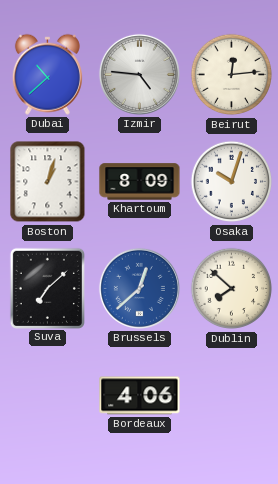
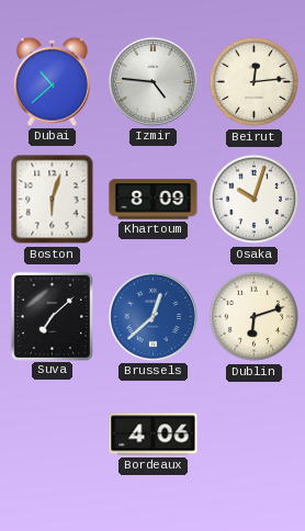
Boston: 1:03 -> 6:03 (53, 200)
Dublin: 7:52 -> 6:12 (255, 317)
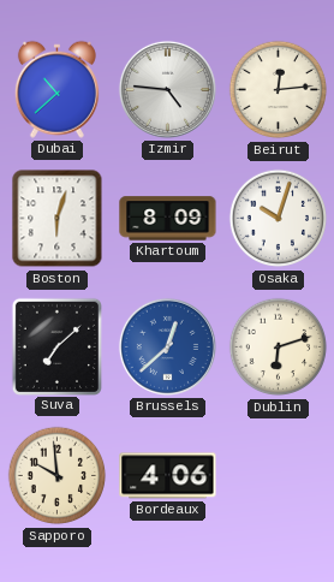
Sapporo: none -> 9:59 (58, 476)
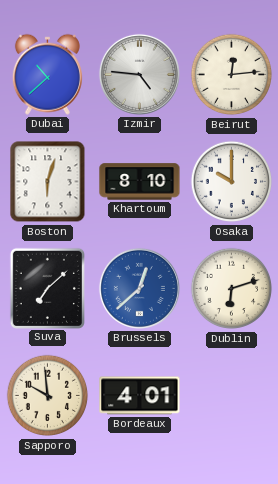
Khartoum: 8:09 -> 8:10 (140, 182)
Osaka: 10:03 -> 10:00 (232, 182)
Bordeaux: 4:06 -> 4:01 (140, 396)
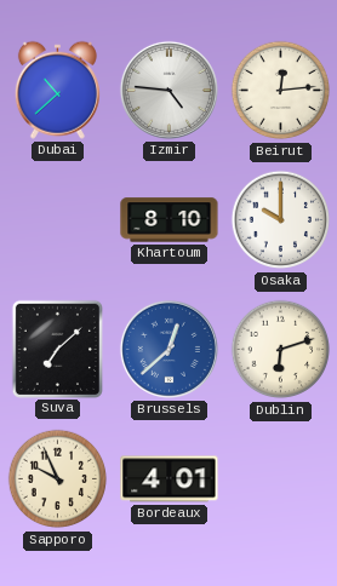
Boston: 6:03 -> none (48, 182)
Sapporo: 9:59 -> 9:56 (58, 479)
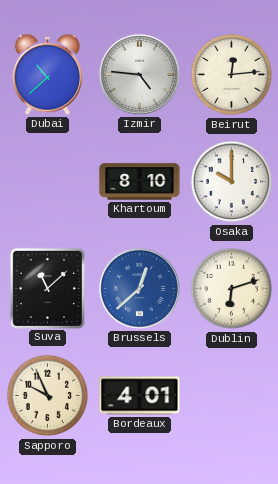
Suva: 7:08 -> 11:08 (47, 288)
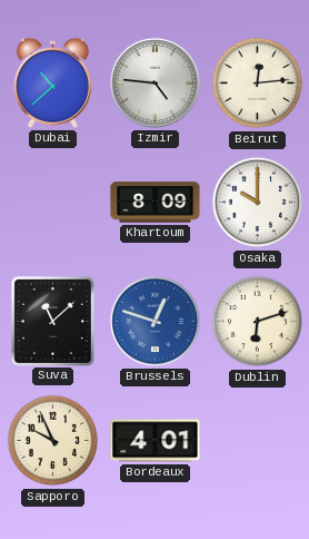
Khartoum: 8:10 -> 8:09 (156, 203)
Brussels: 12:38 -> 12:48 (154, 321)
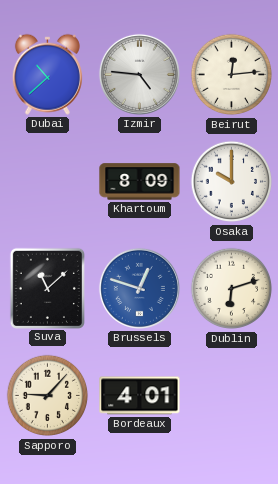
Sapporo: 9:56 -> 9:07 (48, 396)
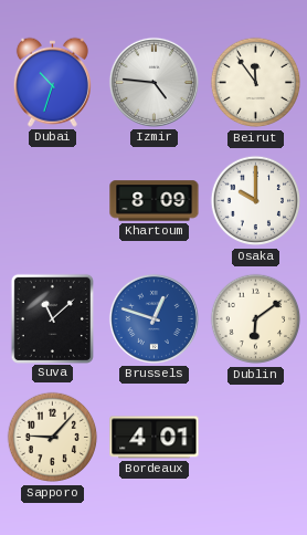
Dubai: 10:38 -> 10:33 (52, 82)
Beirut: 12:14 -> 11:54 (256, 83)
Dublin: 6:12 -> 6:09 (256, 319)
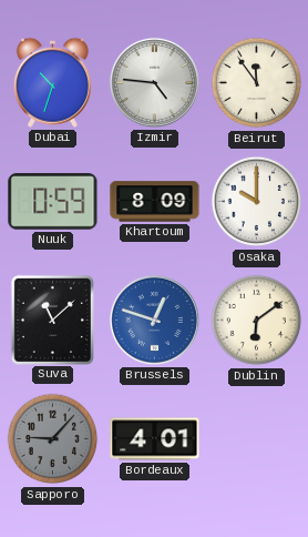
Nuuk: none -> 0:59 (53, 202)
Sapporo dial: cream -> grey (53, 439)
